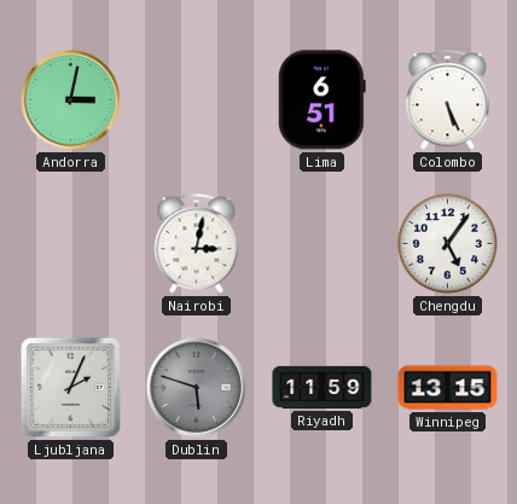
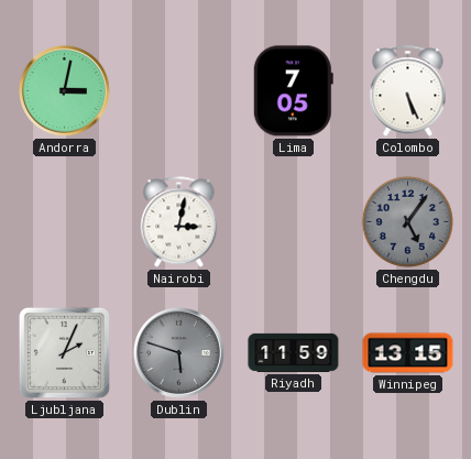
Lima: 6:51 -> 7:05 (293, 91)
Chengdu dial: white -> grey (407, 221)
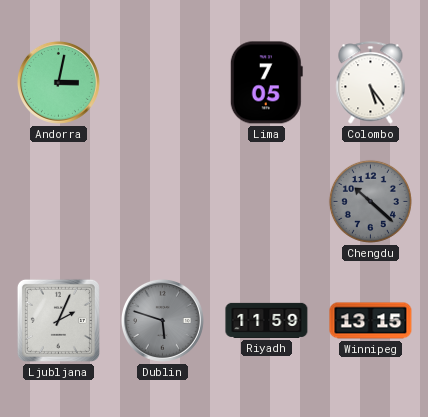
Colombo: 5:26 -> 5:24 (371, 83)
Nairobi: 3:02 -> none (179, 222)
Chengdu: 5:06 -> 10:22 (370, 201)
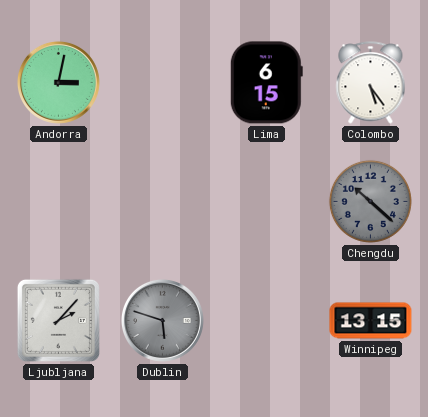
Lima: 7:05 -> 6:15 (266, 83)
Ljubljana: 2:04 -> 2:07 (58, 320)
Riyadh: 11:59 -> none (267, 320)
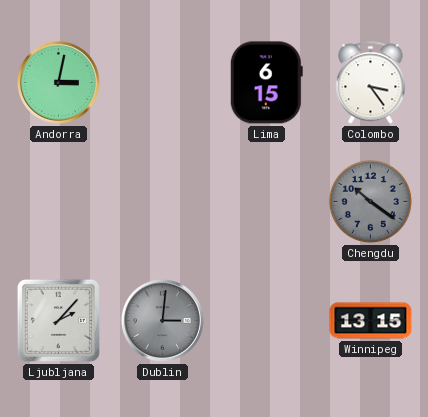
Colombo: 5:24 -> 3:24 (371, 83)
Chengdu: 10:22 -> 10:21 (370, 201)
Dublin: 5:48 -> 3:01 (162, 320)
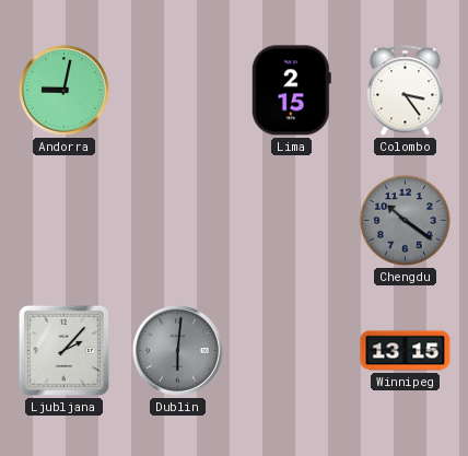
Andorra: 3:02 -> 9:02 (63, 90)
Lima: 6:15 -> 2:15 (291, 91)
Dublin: 3:01 -> 6:01 (177, 350)
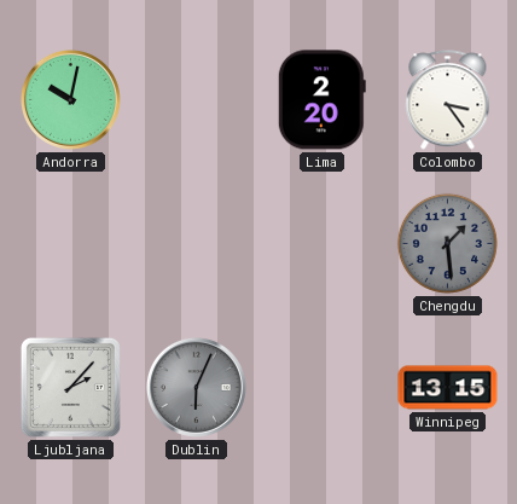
Andorra: 9:02 -> 10:02 (70, 99)
Lima: 2:15 -> 2:20 (321, 100)
Chengdu: 10:21 -> 1:29 (447, 243)
Dublin: 6:01 -> 6:04 (196, 387)
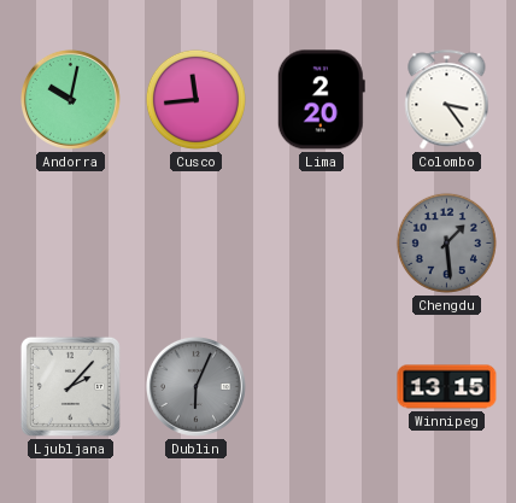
Cusco: none -> 11:44 (195, 99)
